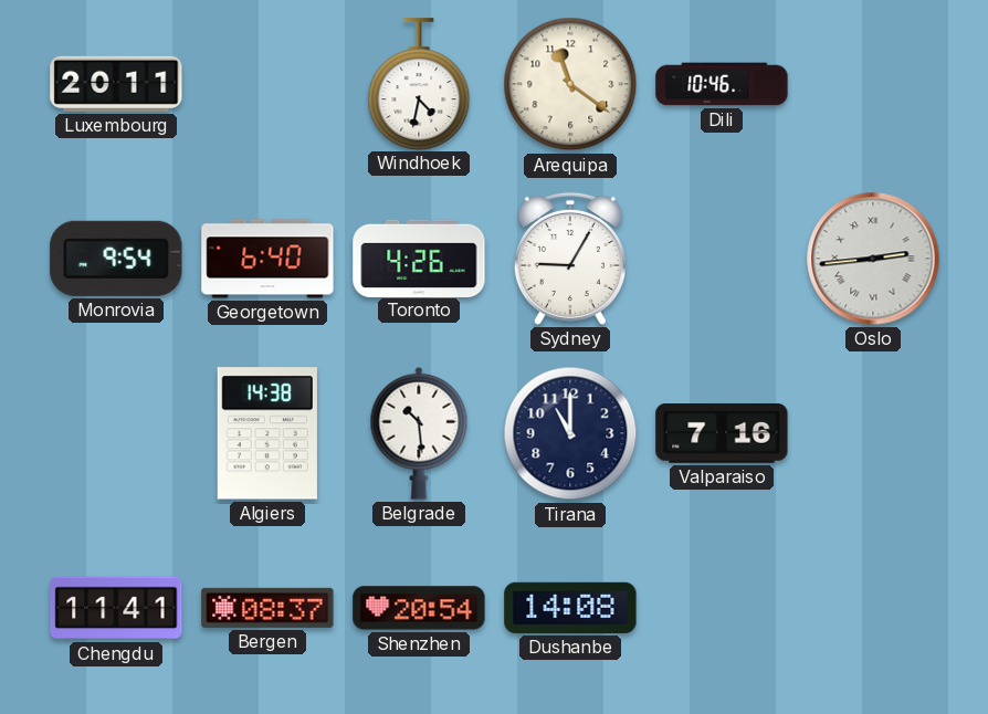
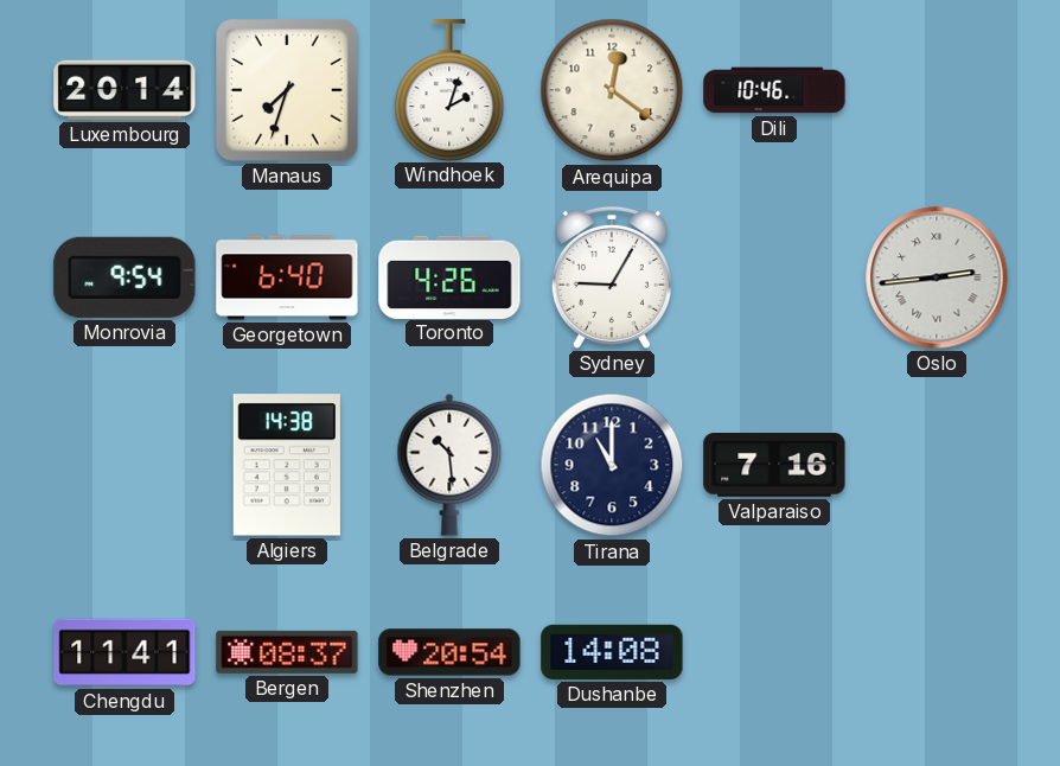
Luxembourg: 20:11 -> 20:14 (124, 90)
Manaus: none -> 7:33 (287, 90)
Windhoek: 4:32 -> 2:03 (449, 90)
Arequipa: 11:21 -> 12:21 (612, 90)
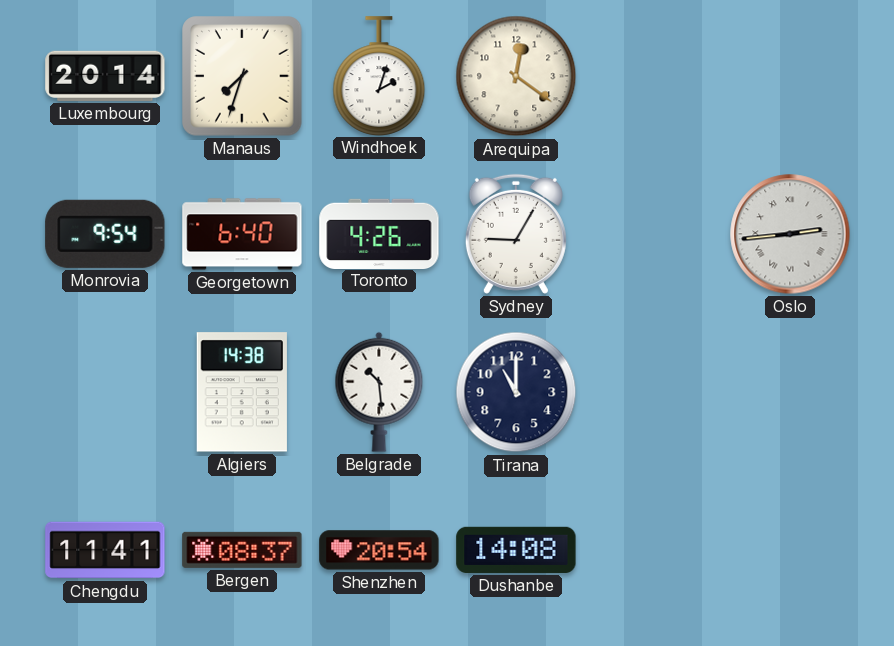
Dili: 10:46 -> none (774, 90)
Valparaiso: 7:16 -> none (774, 466)
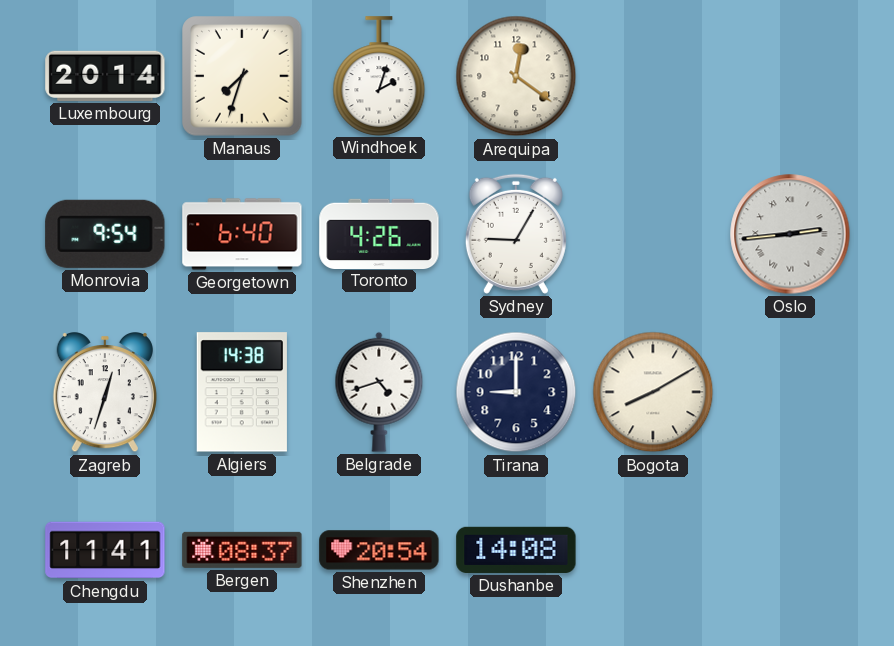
Zagreb: none -> 12:33 (105, 393)
Belgrade: 10:29 -> 4:42 (379, 392)
Tirana: 11:00 -> 9:00 (516, 392)
Bogota: none -> 8:10 (653, 392)
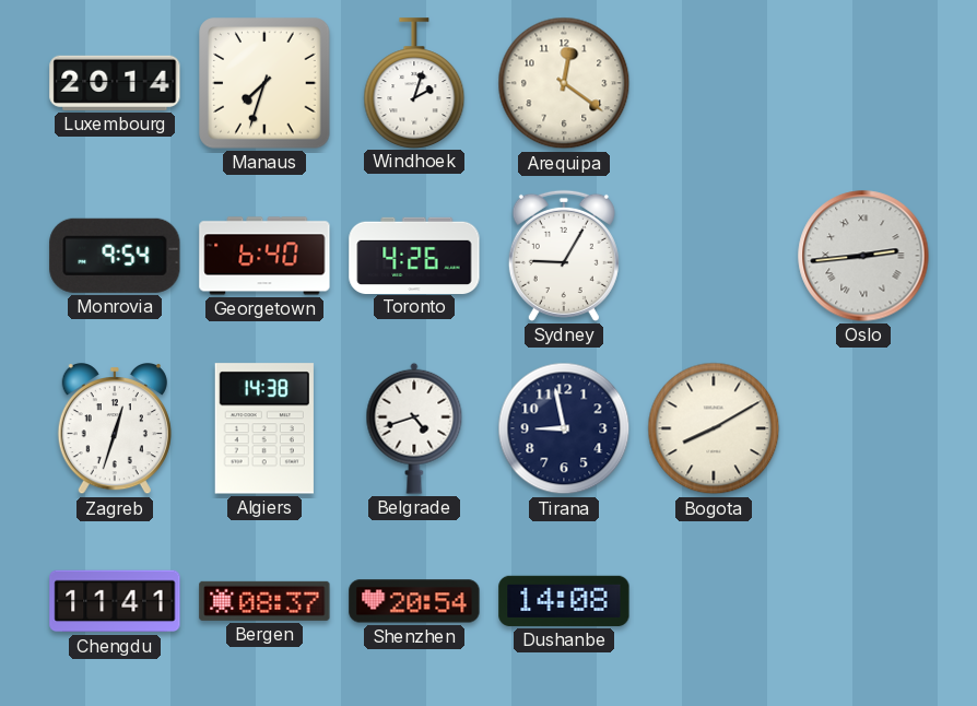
Tirana: 9:00 -> 8:58 (564, 428)
